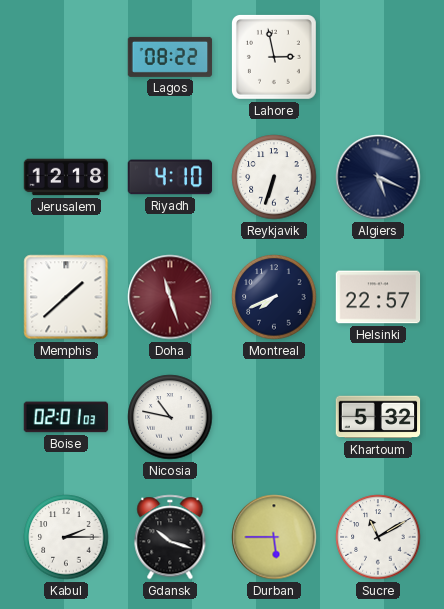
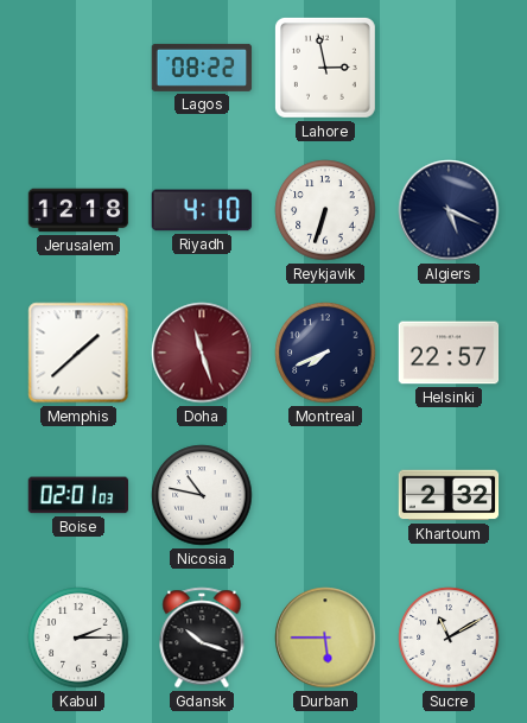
Khartoum: 5:32 -> 2:32 (449, 495)
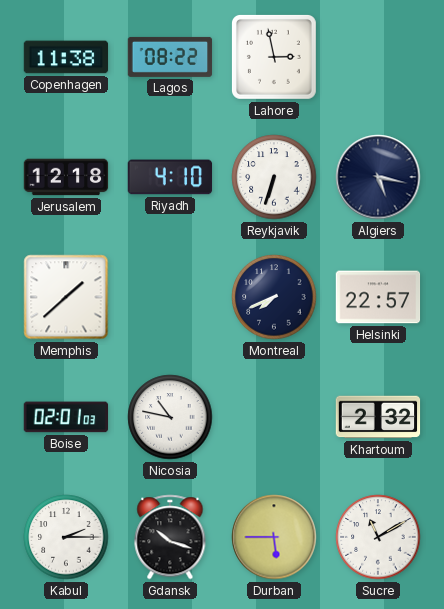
Copenhagen: none -> 11:38 (66, 57)
Algiers: 5:19 -> 5:17 (378, 177)
Doha: 11:27 -> none (202, 353)
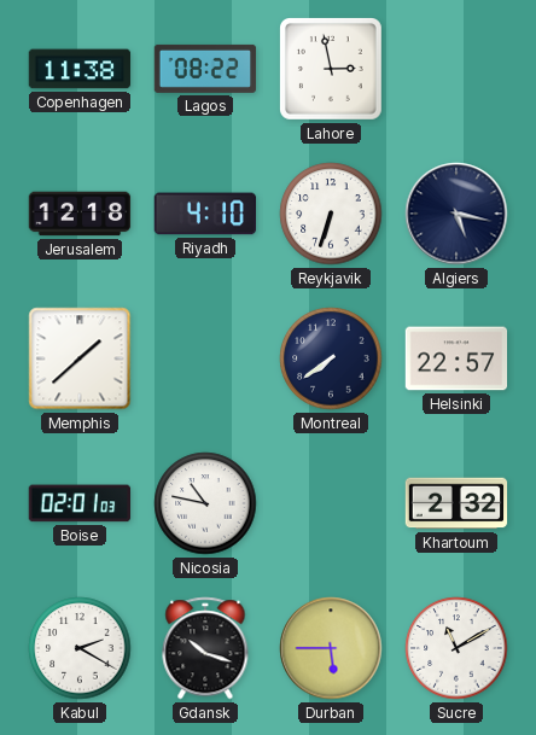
Montreal: 7:41 -> 7:39 (331, 358)
Kabul: 2:15 -> 2:20 (80, 648)
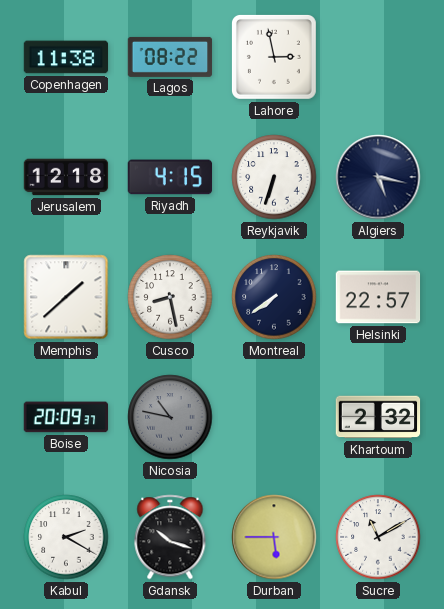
Riyadh: 4:10 -> 4:15 (170, 177)
Cusco: none -> 8:28 (170, 297)
Boise: 02:01 -> 20:09 (66, 417)
Nicosia dial: white -> grey (170, 417)
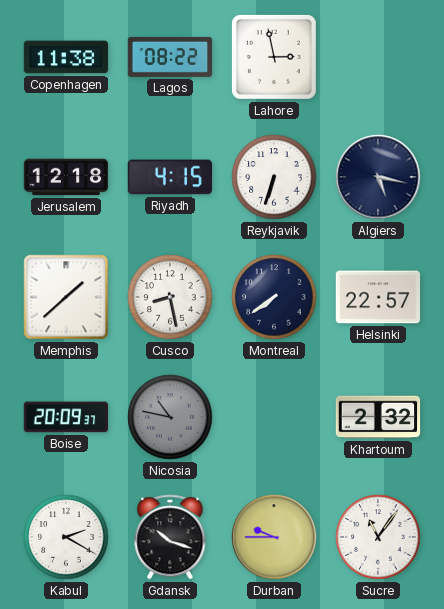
Durban: 5:45 -> 9:45 (274, 537)
Sucre: 11:10 -> 11:06 (378, 537)
